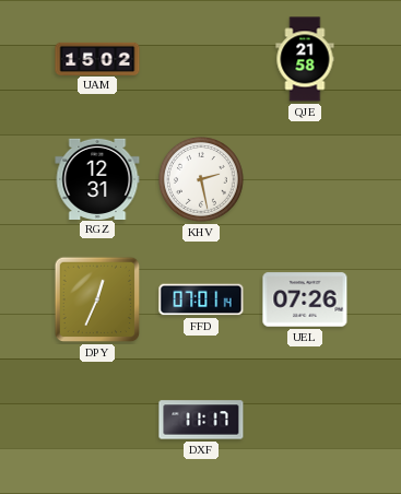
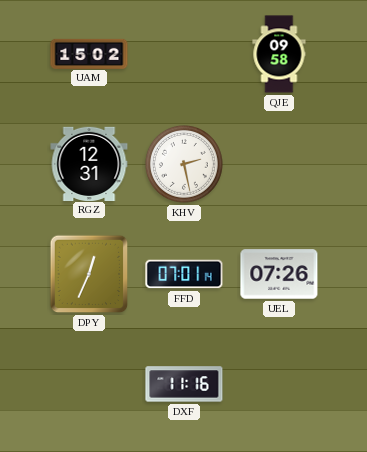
QJE: 21:58 -> 09:58 (279, 54)
DXF: 11:17 -> 11:16 (184, 384)
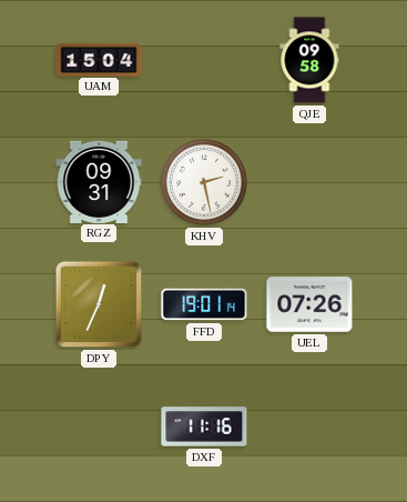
UAM: 15:02 -> 15:04 (99, 59)
RGZ: 12:31 -> 09:31 (99, 181)
FFD: 07:01 -> 19:01 (204, 304)
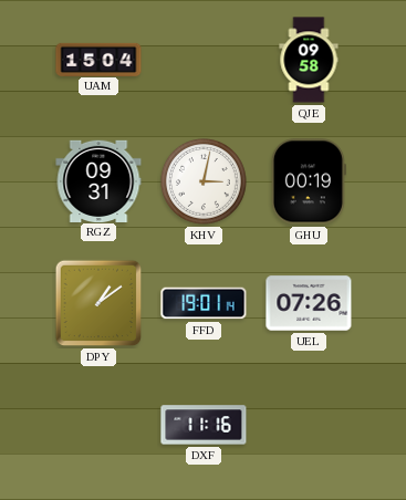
KHV: 2:28 -> 3:02 (205, 183)
GHU: none -> 00:19 (309, 181)
DPY: 12:34 -> 1:09 (98, 303)
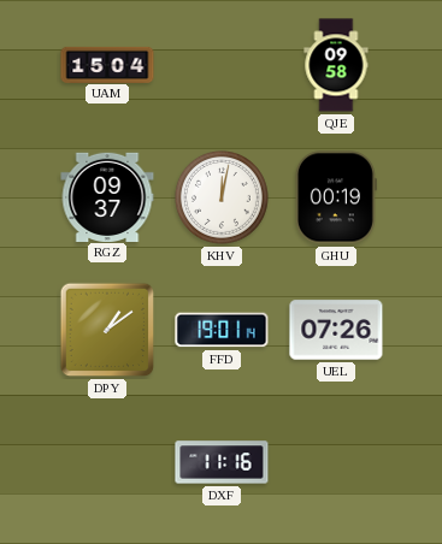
RGZ: 09:31 -> 09:37 (107, 196)
KHV: 3:02 -> 12:02 (223, 199)
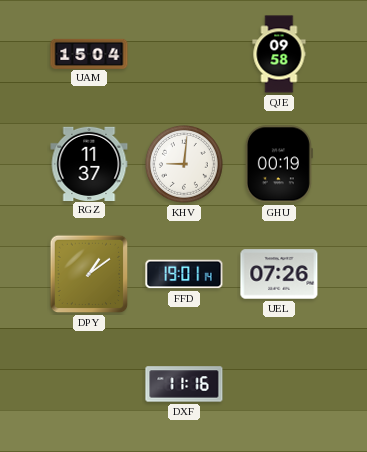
RGZ: 09:37 -> 11:37 (89, 163)
KHV: 12:02 -> 9:01 (185, 165)
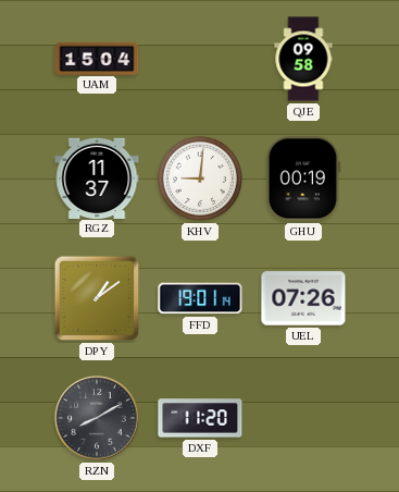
RZN: none -> 8:10 (97, 418)
DXF: 11:16 -> 11:20 (200, 418)
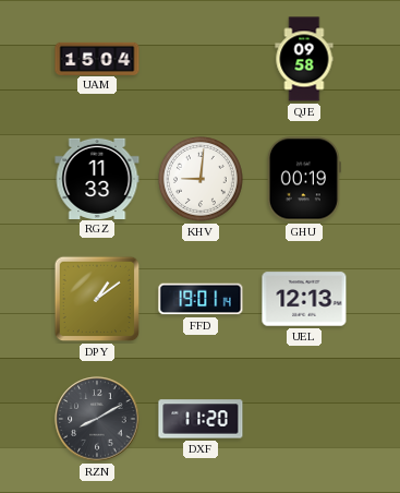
RGZ: 11:37 -> 11:33 (97, 178)
UEL: 07:26 -> 12:13 (304, 299)
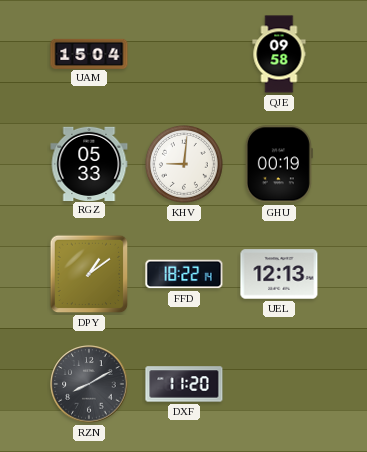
RGZ: 11:33 -> 05:33 (89, 163)
FFD: 19:01 -> 18:22 (184, 274)
